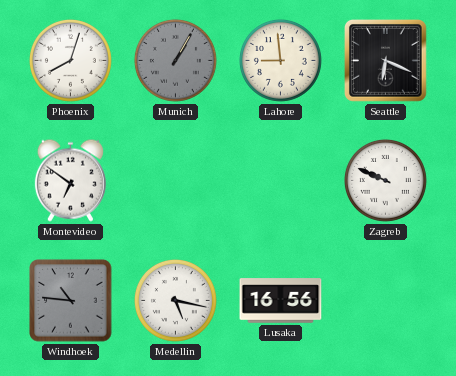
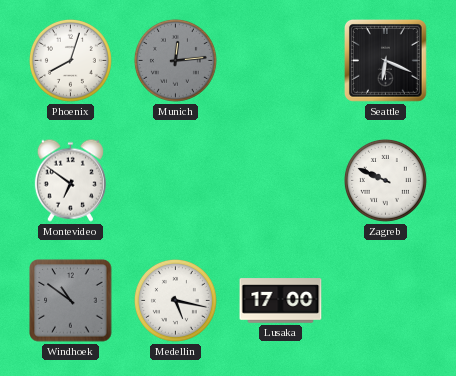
Munich: 1:05 -> 12:14 (175, 60)
Lahore: 8:59 -> none (280, 60)
Windhoek: 10:46 -> 10:51 (71, 301)
Lusaka: 16:56 -> 17:00 (281, 301)
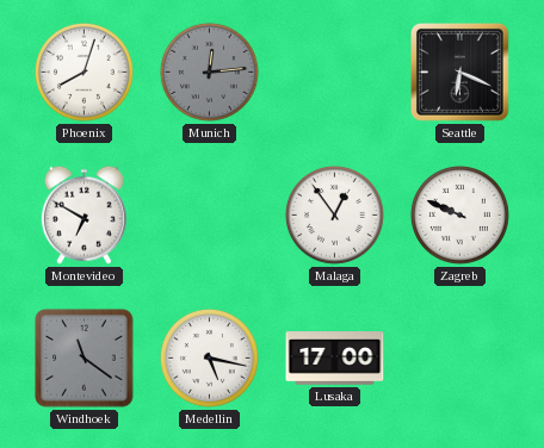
Montevideo: 6:51 -> 6:50 (84, 214)
Malaga: none -> 12:54 (334, 214)
Windhoek: 10:51 -> 11:21 (85, 359)
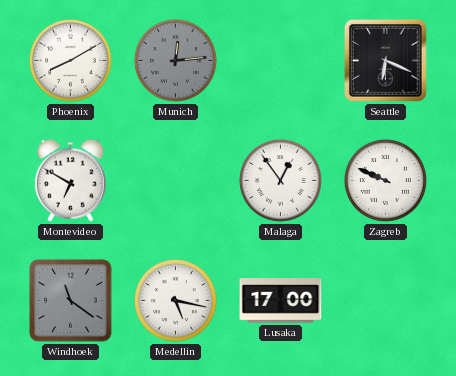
Phoenix: 8:03 -> 8:10 (70, 60)
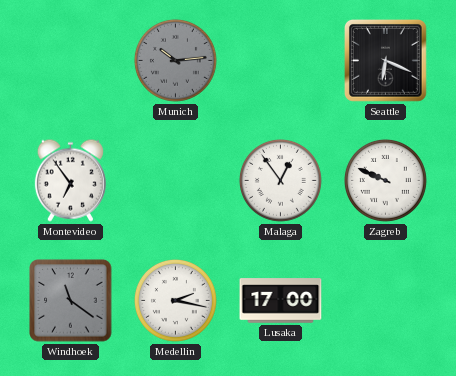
Phoenix: 8:10 -> none (70, 60)
Munich: 12:14 -> 10:14 (175, 60)
Montevideo: 6:50 -> 6:54 (70, 180)
Medellin: 5:17 -> 2:17 (175, 300)
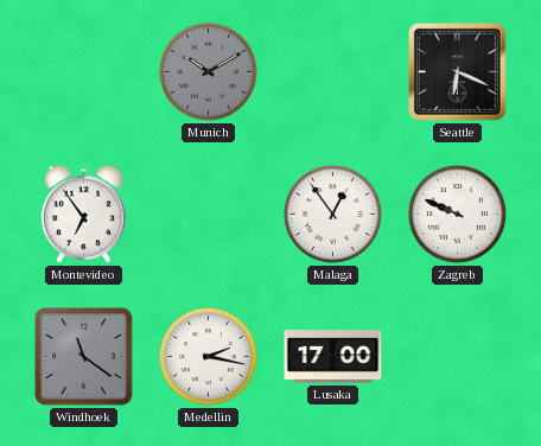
Munich: 10:14 -> 10:10 (208, 71)
